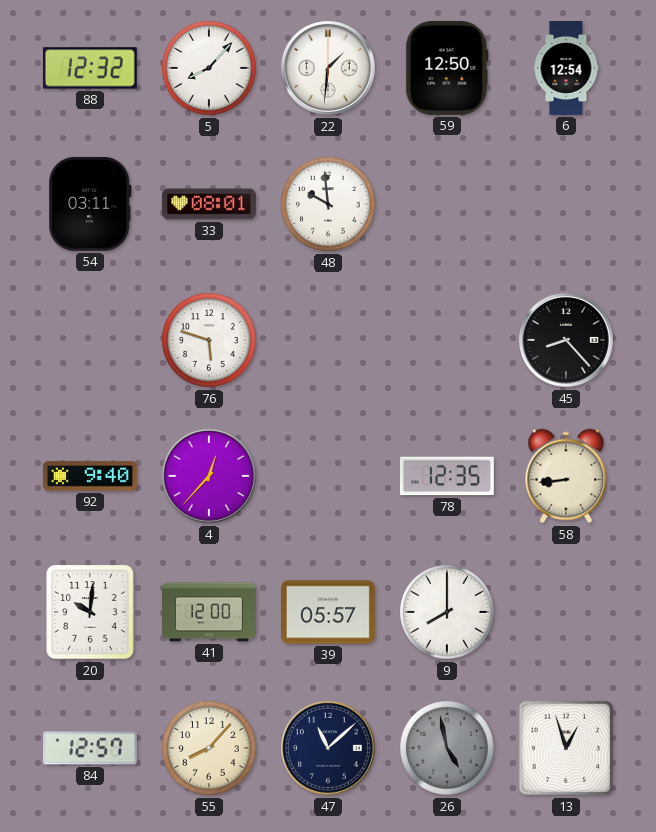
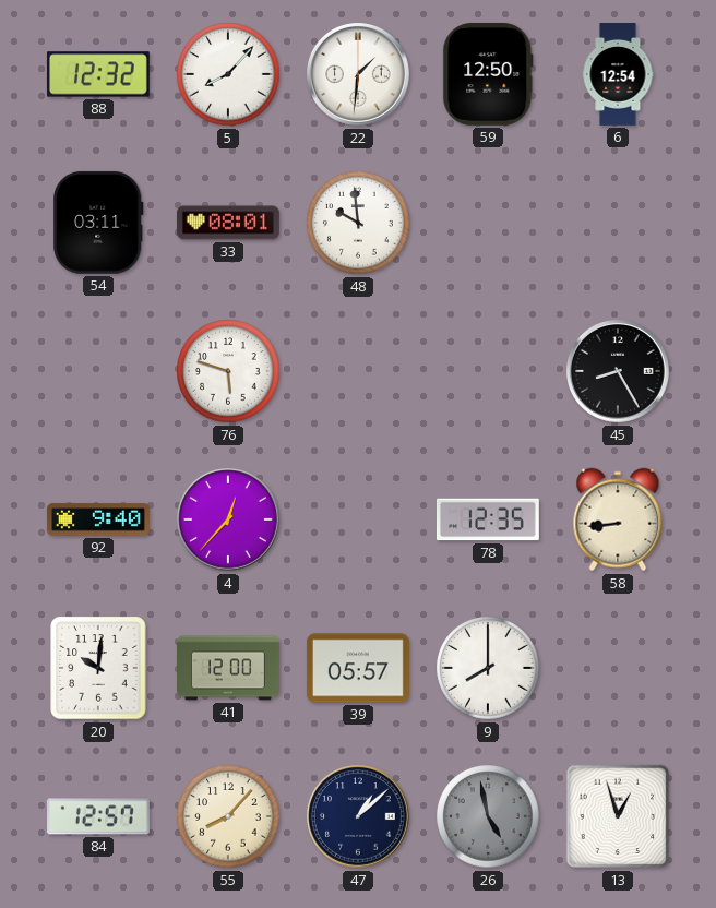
45: 8:23 -> 8:25 (619, 372)
47: 11:08 -> 1:08 (359, 817)
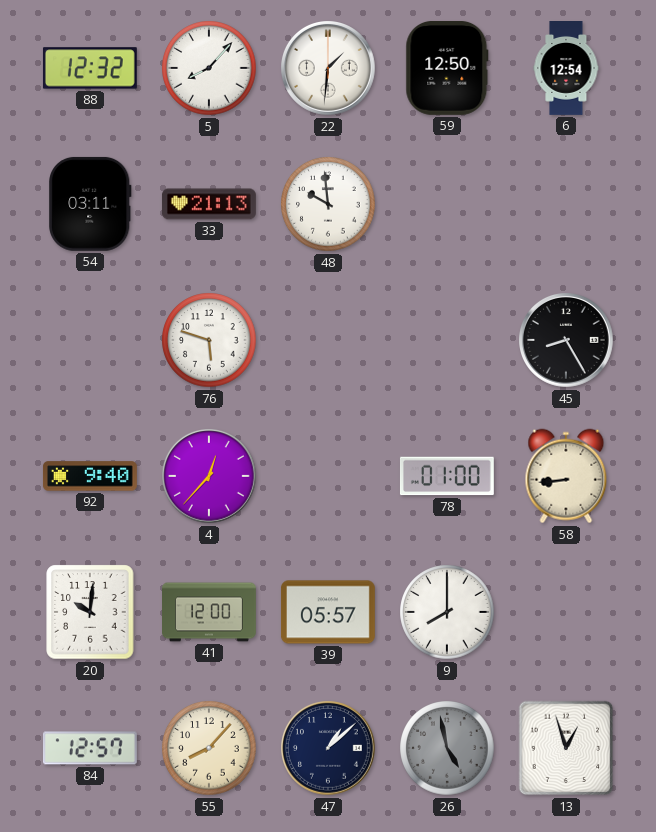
33: 08:01 -> 21:13 (209, 204)
78: 12:35 -> 01:00 (447, 476)
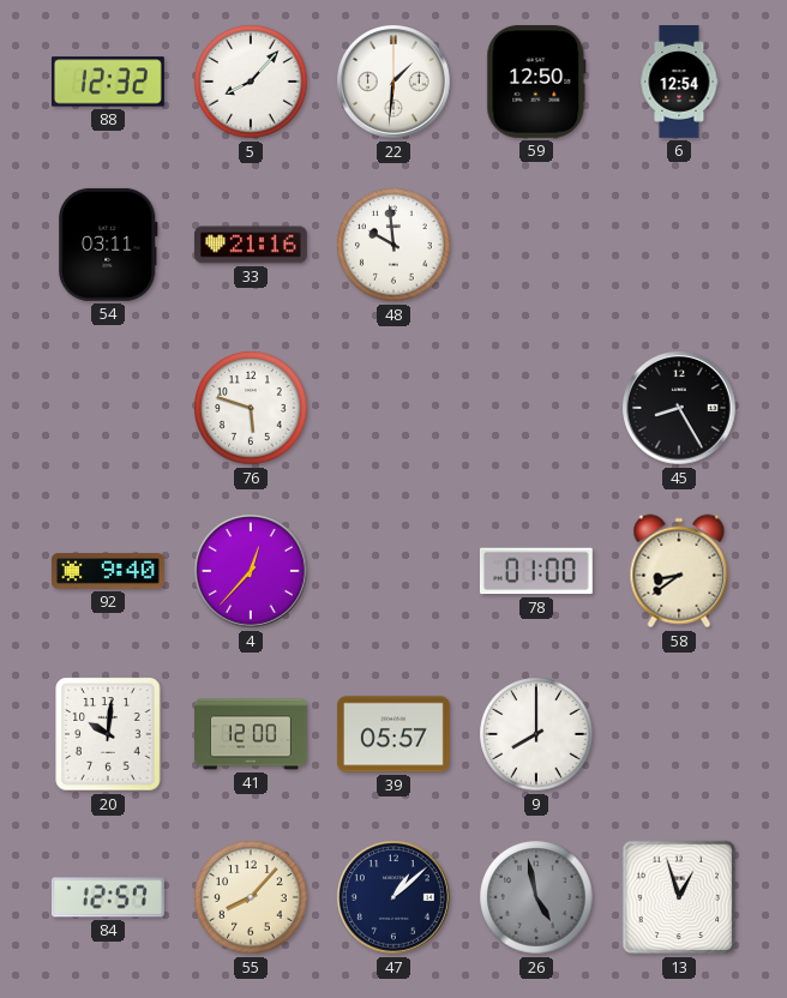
33: 21:13 -> 21:16 (251, 245)
58: 8:44 -> 8:39 (679, 571)
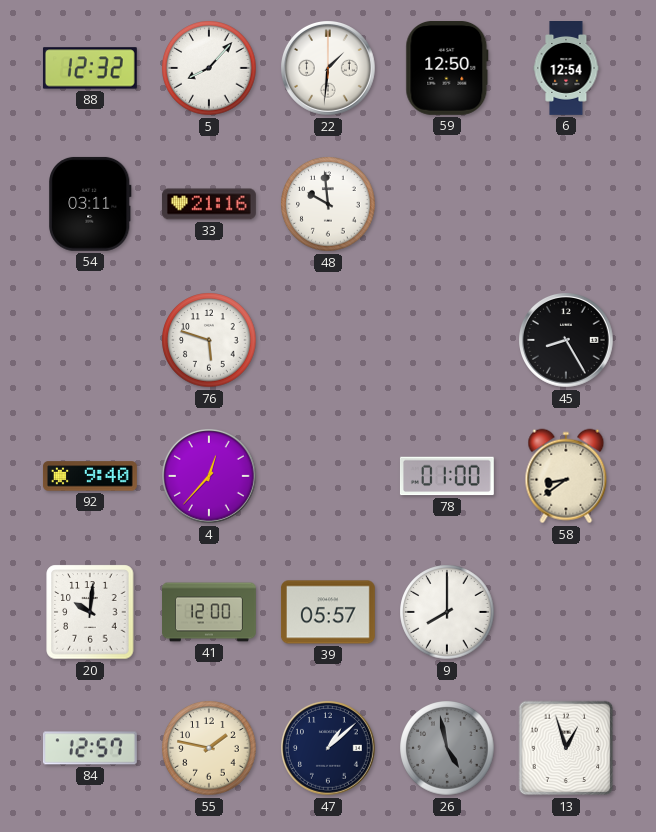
55: 8:07 -> 1:47 (209, 748)
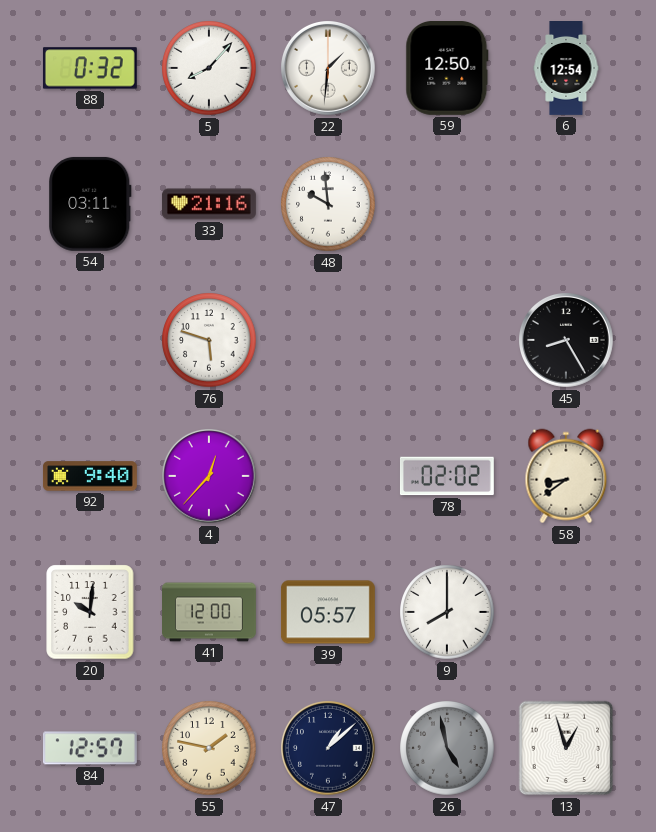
88: 12:32 -> 0:32 (90, 68)
78: 01:00 -> 02:02 (447, 476)
